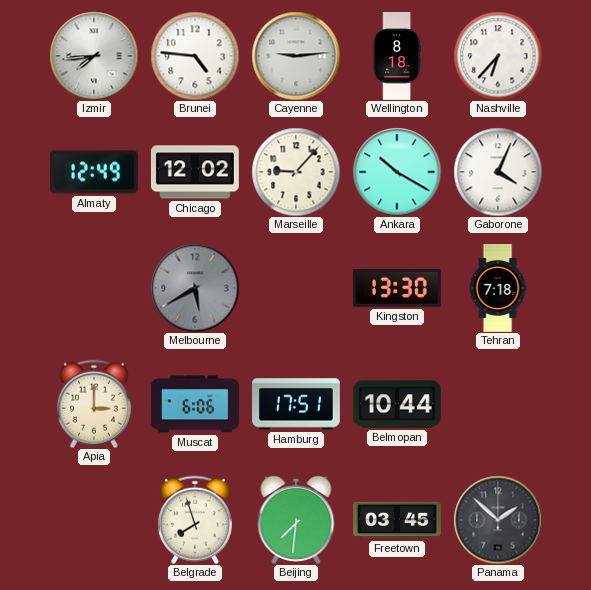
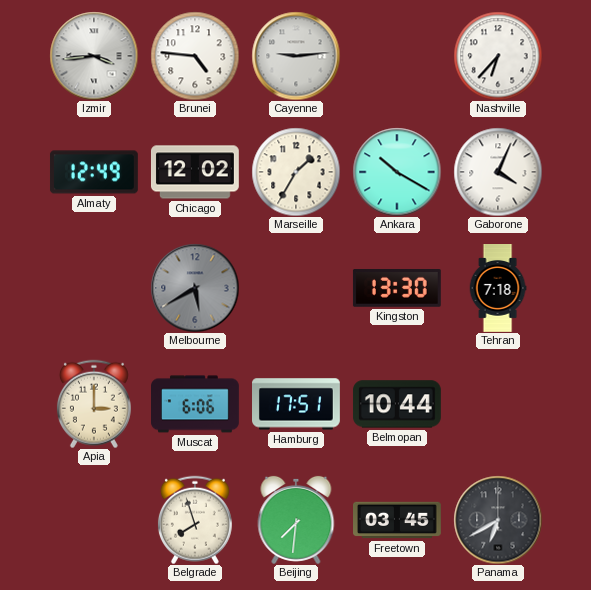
Izmir: 7:44 -> 3:44 (94, 56)
Wellington: 8:18 -> none (397, 57)
Marseille: 9:07 -> 1:35 (296, 172)
Panama: 1:52 -> 6:40 (498, 520)
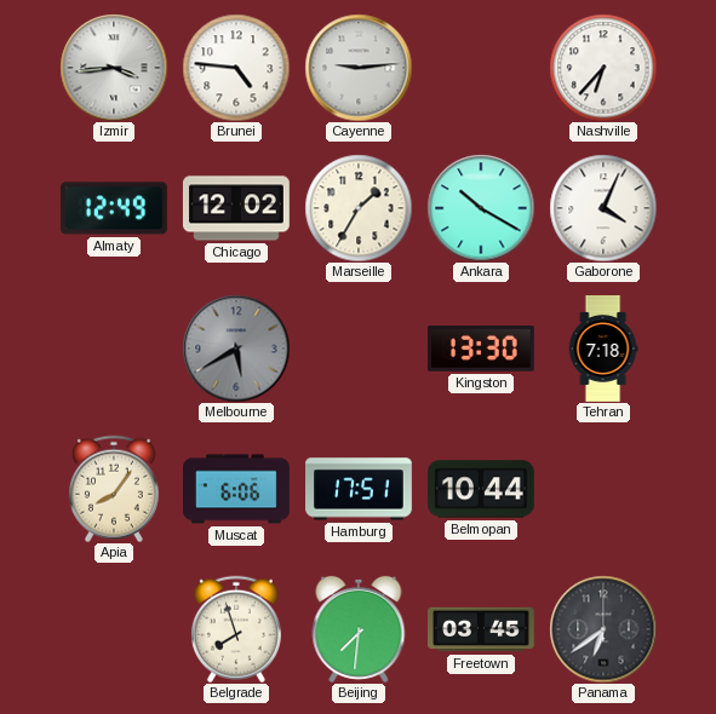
Apia: 3:00 -> 8:06 (114, 489)
Panama: 6:40 -> 6:39 (603, 629)
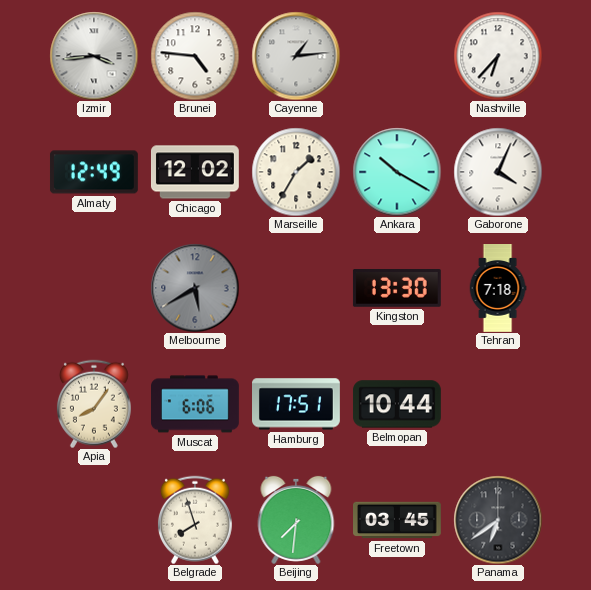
Cayenne: 9:14 -> 1:14 (296, 56)
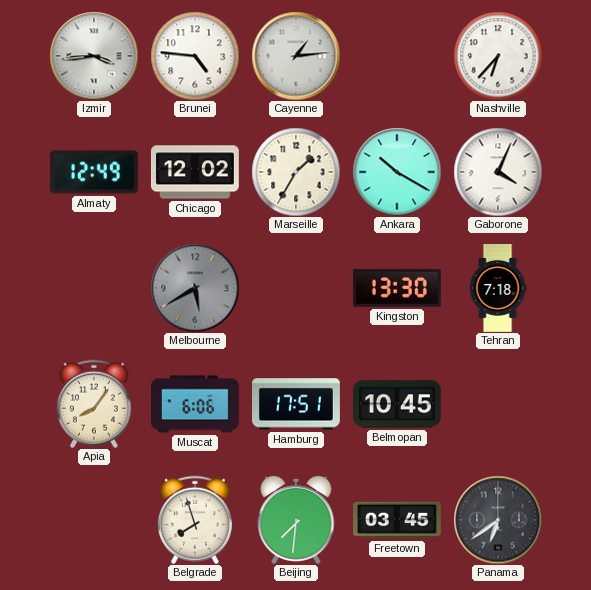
Belmopan: 10:44 -> 10:45 (397, 404)
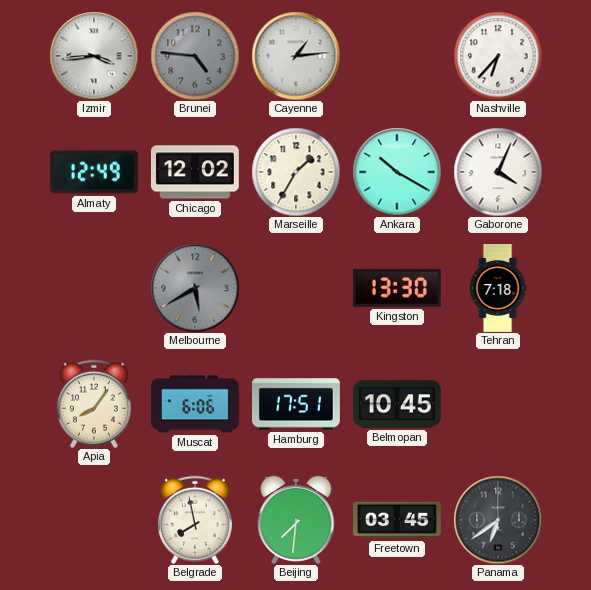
Brunei dial: white -> grey (195, 56)
Belgrade: 7:57 -> 7:58 (195, 520)
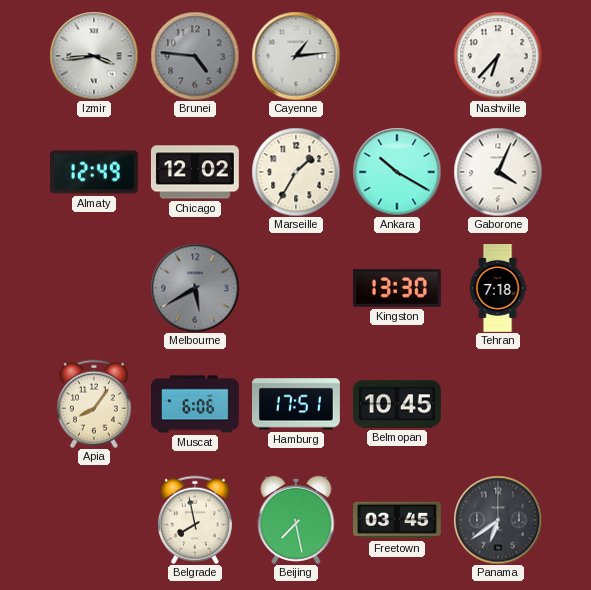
Beijing: 7:31 -> 7:28 (296, 520)
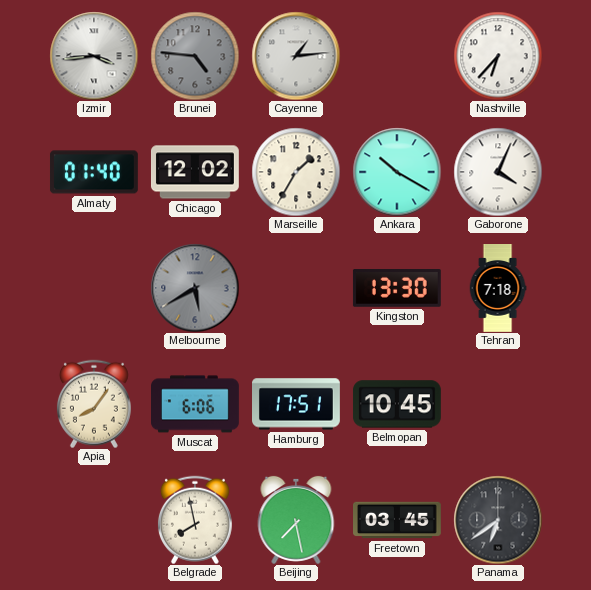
Almaty: 12:49 -> 01:40 (94, 172)
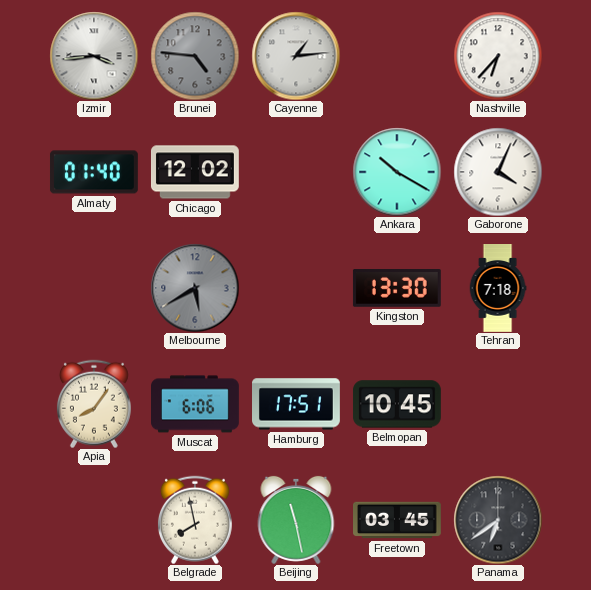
Marseille: 1:35 -> none (296, 172)
Beijing: 7:28 -> 11:28 (296, 520)
